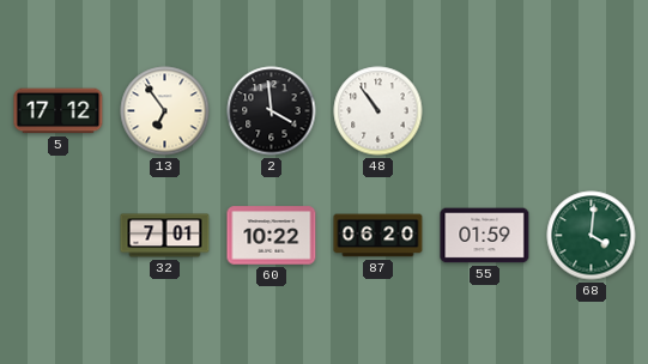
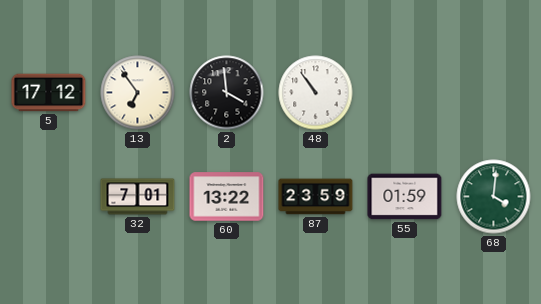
60: 10:22 -> 13:22 (227, 197)
87: 06:20 -> 23:59 (316, 197)
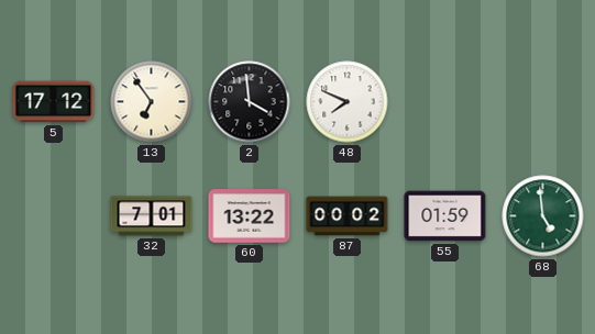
48: 10:54 -> 7:49 (348, 102)
87: 23:59 -> 00:02 (348, 216)
68: 4:01 -> 4:59 (543, 216)
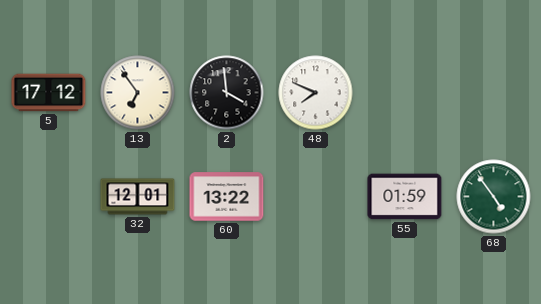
32: 7:01 -> 12:01 (138, 197)
87: 00:02 -> none (348, 216)
68: 4:59 -> 4:54 (494, 197)
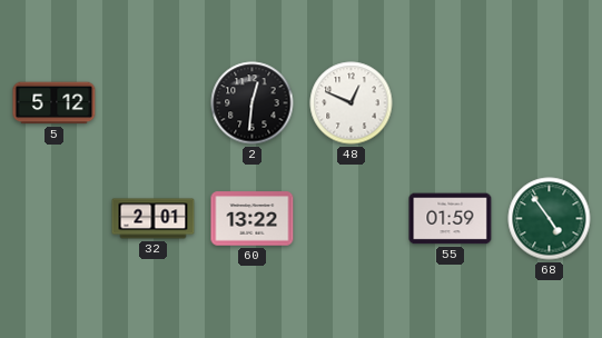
5: 17:12 -> 5:12 (55, 103)
13: 6:54 -> none (138, 93)
2: 3:59 -> 12:31 (253, 103)
48: 7:49 -> 12:49 (352, 103)
32: 12:01 -> 2:01 (154, 219)
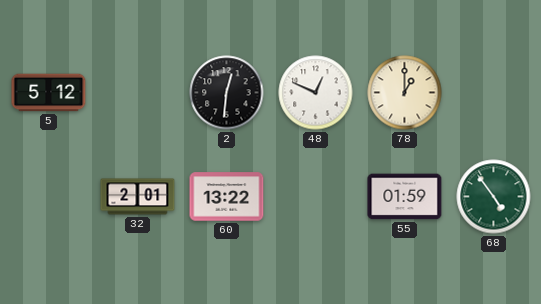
78: none -> 1:00 (405, 93)
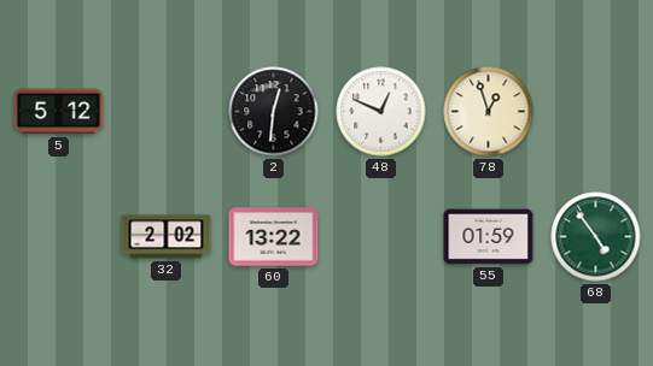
78: 1:00 -> 12:57 (489, 112)
32: 2:01 -> 2:02 (167, 237)
